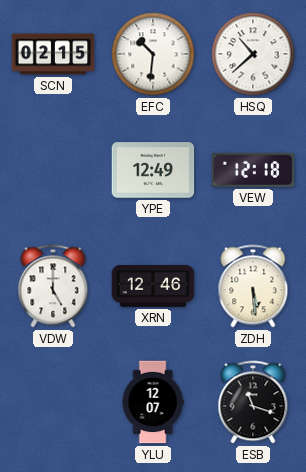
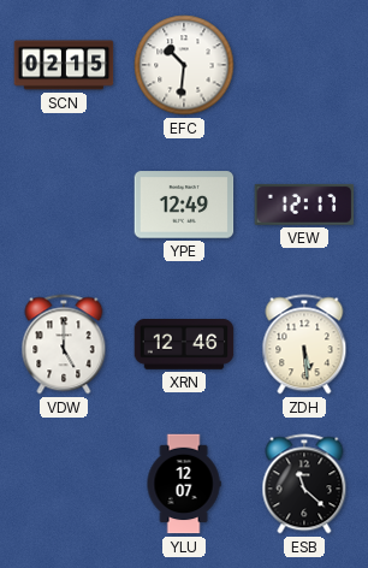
HSQ: 10:38 -> none (253, 54)
VEW: 12:18 -> 12:17 (304, 205)
ESB: 11:18 -> 11:22 (304, 484)
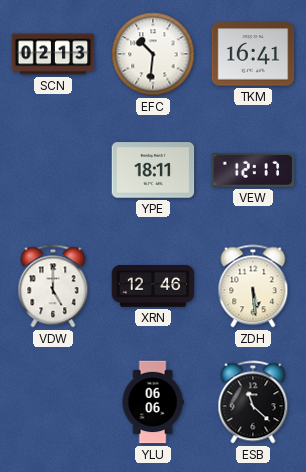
SCN: 02:15 -> 02:13 (53, 54)
TKM: none -> 16:41 (253, 54)
YPE: 12:49 -> 18:11 (153, 170)
YLU: 12:07 -> 06:06 (153, 402)
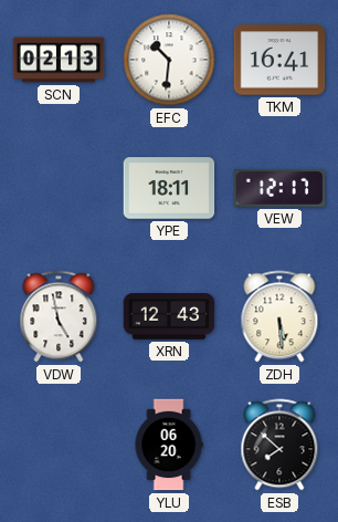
VDW: 5:00 -> 4:58 (59, 316)
XRN: 12:46 -> 12:43 (169, 317)
YLU: 06:06 -> 06:20 (169, 445)
ESB: 11:22 -> 7:52 (279, 445)
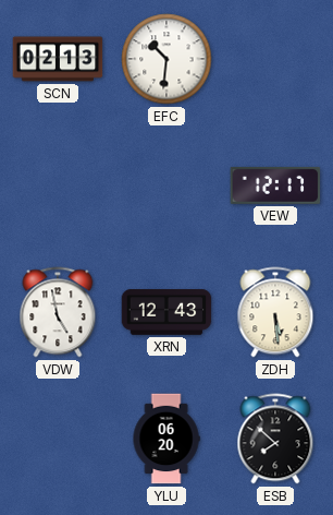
TKM: 16:41 -> none (279, 60)
YPE: 18:11 -> none (169, 188)
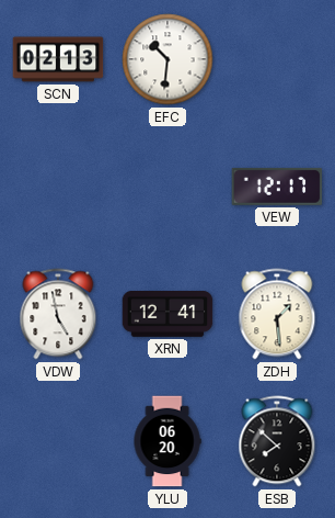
XRN: 12:43 -> 12:41 (168, 315)
ZDH: 5:29 -> 1:29 (277, 314)
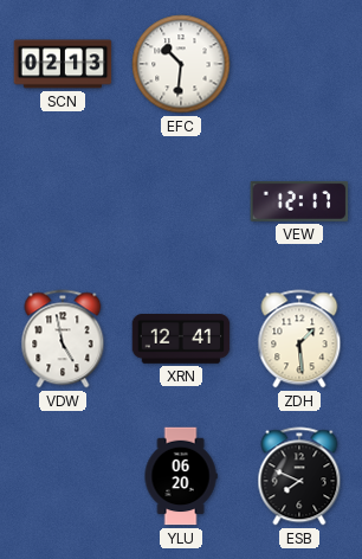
ESB: 7:52 -> 7:49 (299, 476)
